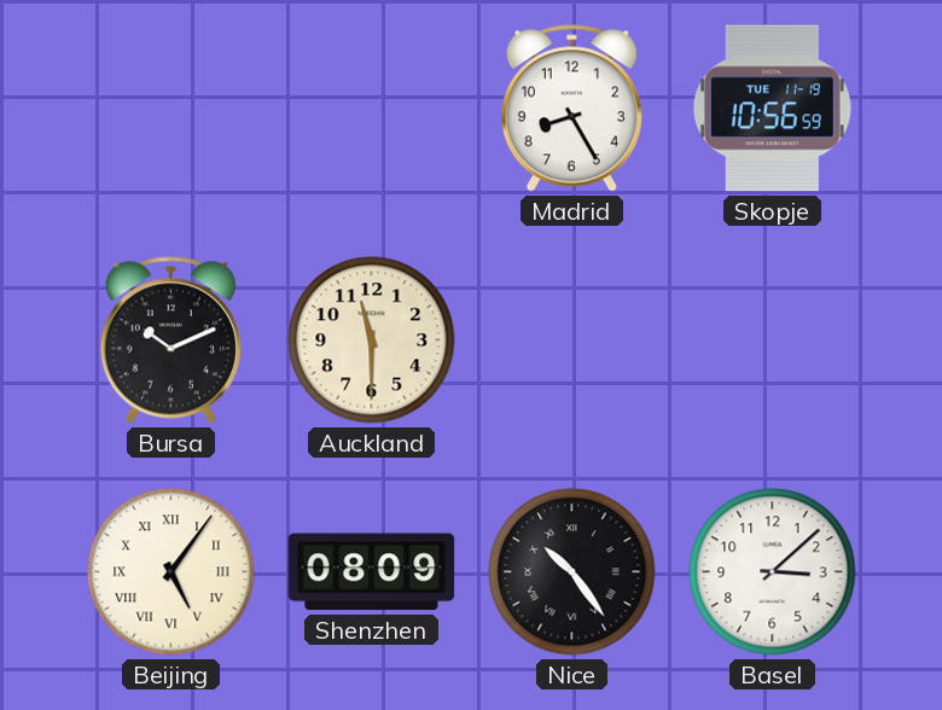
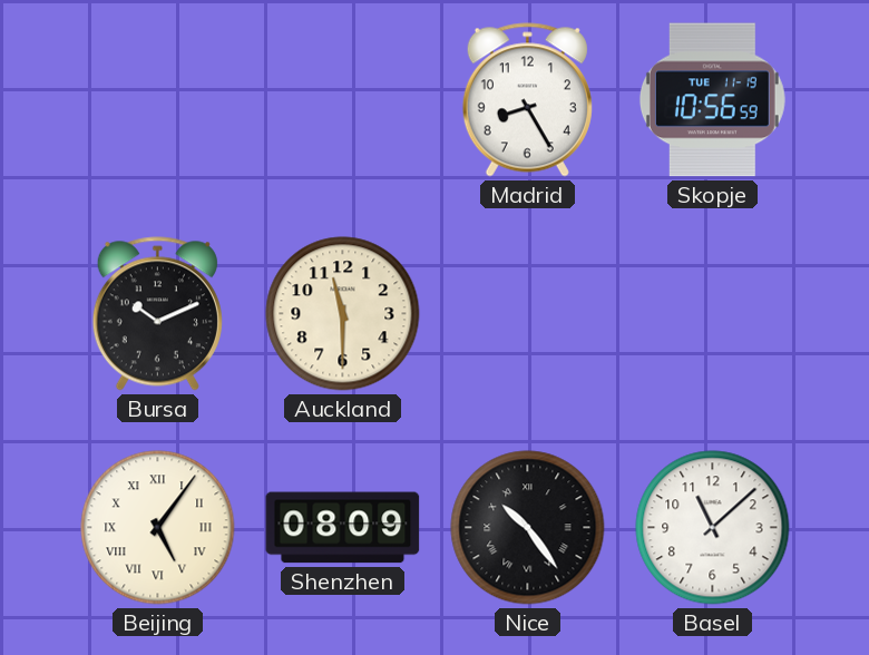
Basel: 3:08 -> 11:08 (713, 528)
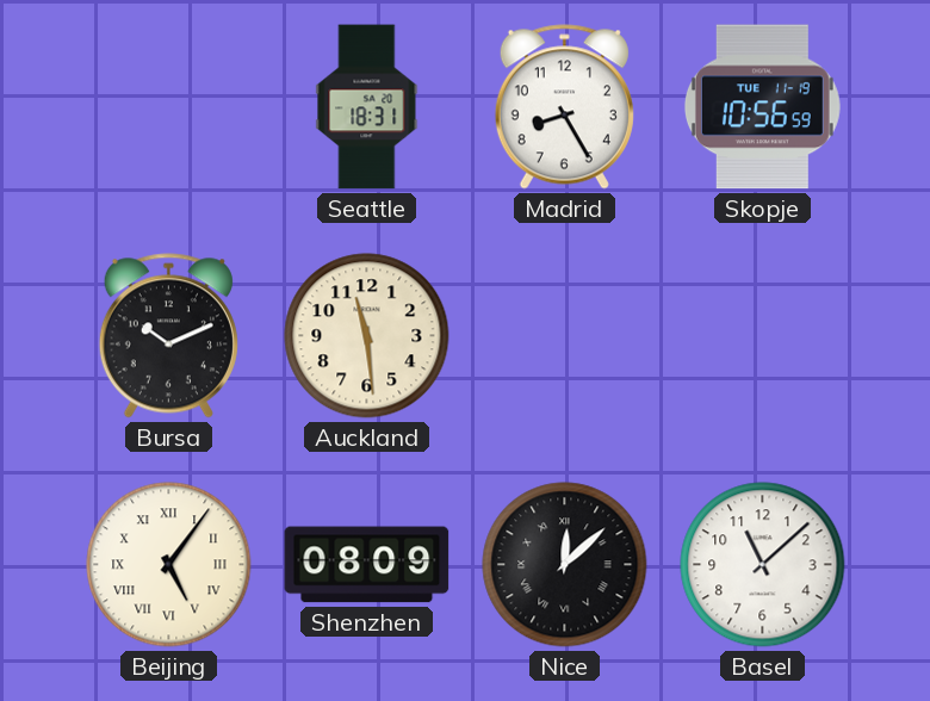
Seattle: none -> 18:31 (367, 107)
Auckland: 11:30 -> 11:29 (367, 336)
Nice: 10:24 -> 12:08 (565, 565)
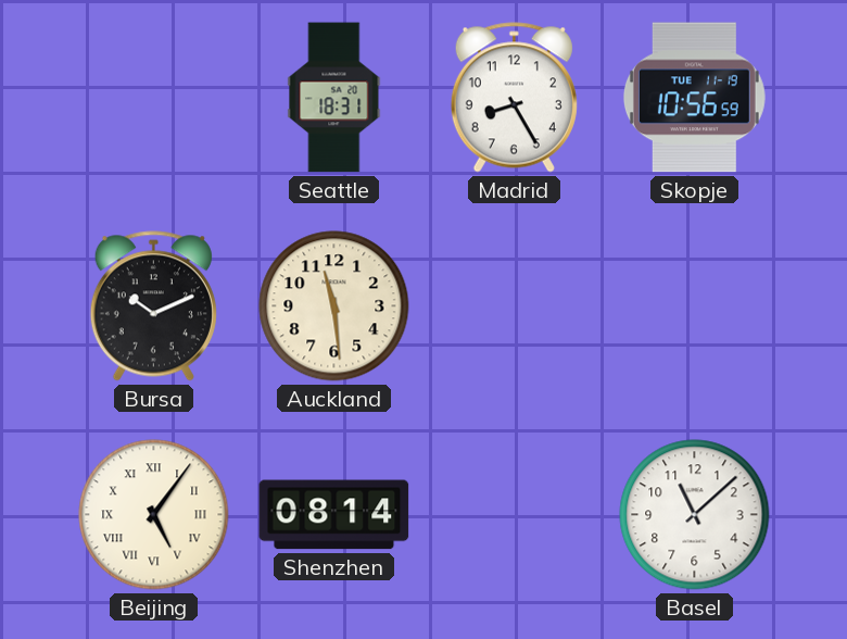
Shenzhen: 08:09 -> 08:14 (334, 515)
Nice: 12:08 -> none (565, 565)
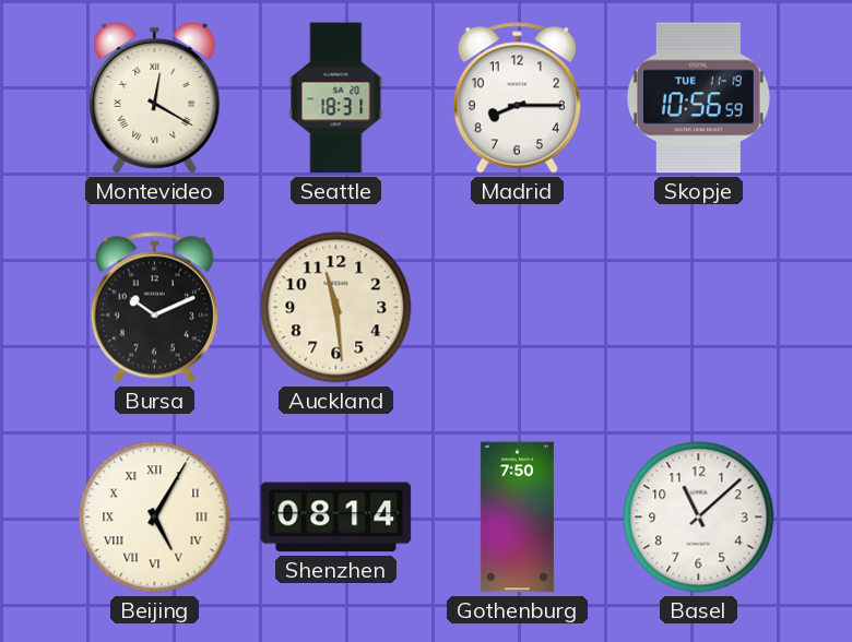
Montevideo: none -> 12:20 (155, 97)
Madrid: 8:25 -> 8:15 (517, 98)
Beijing: 5:06 -> 5:05 (155, 518)
Gothenburg: none -> 7:50 (517, 518)
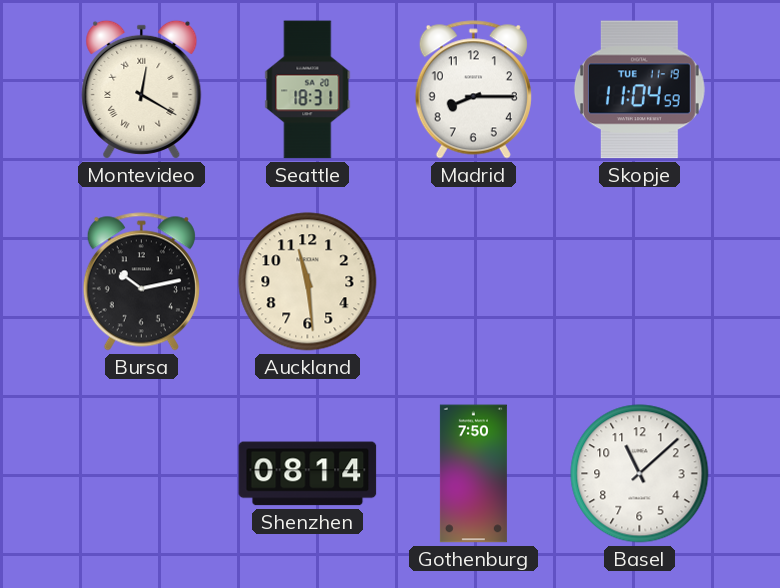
Skopje: 10:56 -> 11:04 (639, 90)
Bursa: 10:11 -> 10:13 (141, 282)
Beijing: 5:05 -> none (155, 518)
